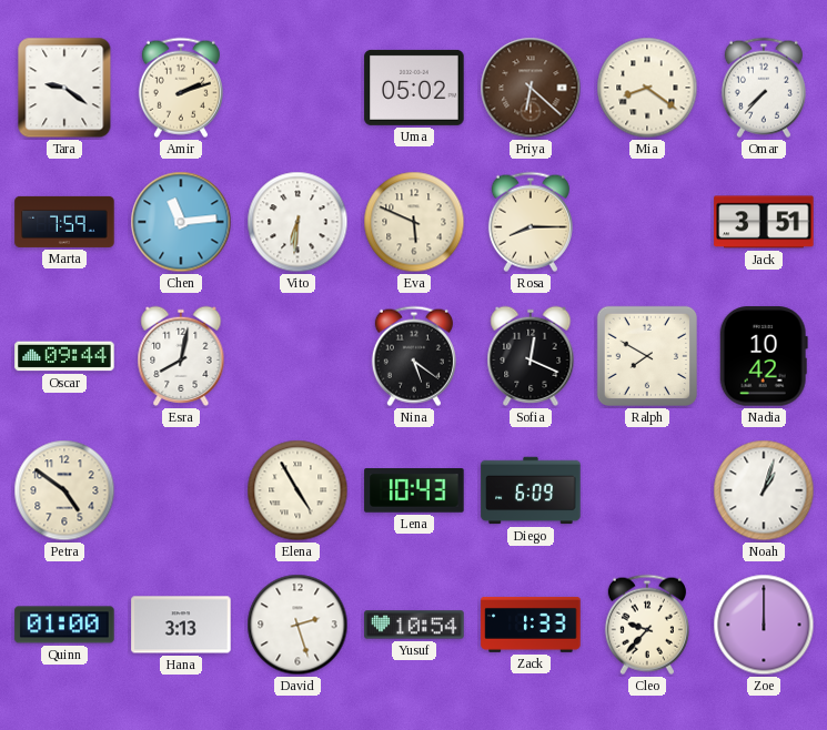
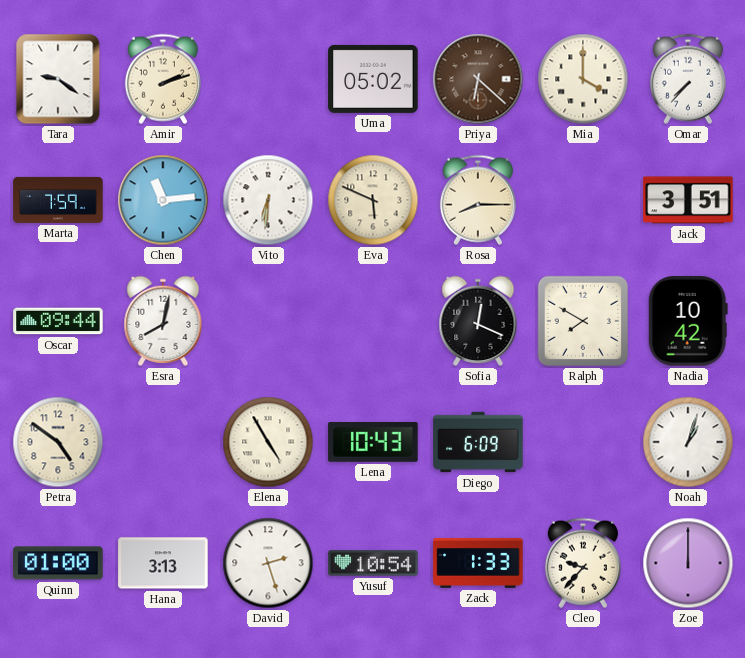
Mia: 8:21 -> 4:00 (583, 79)
Nina: 5:21 -> none (414, 356)
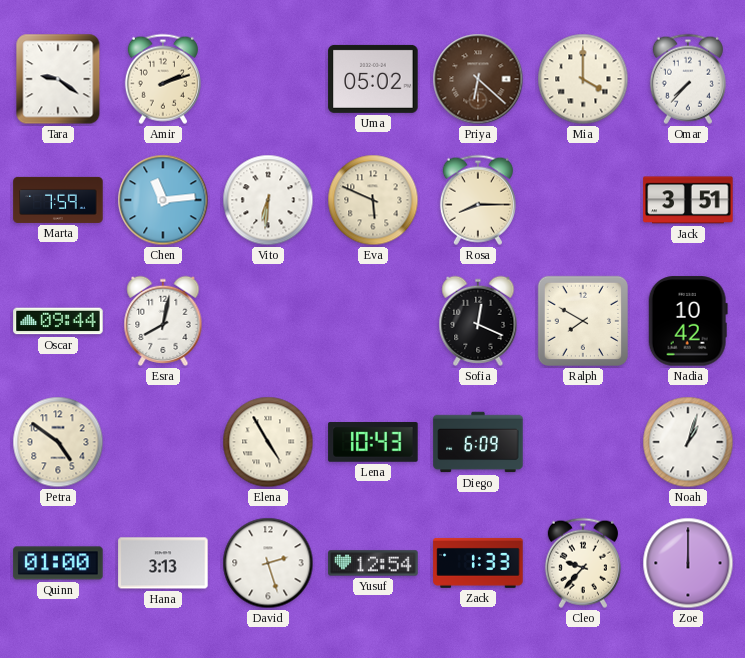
Yusuf: 10:54 -> 12:54 (373, 563)
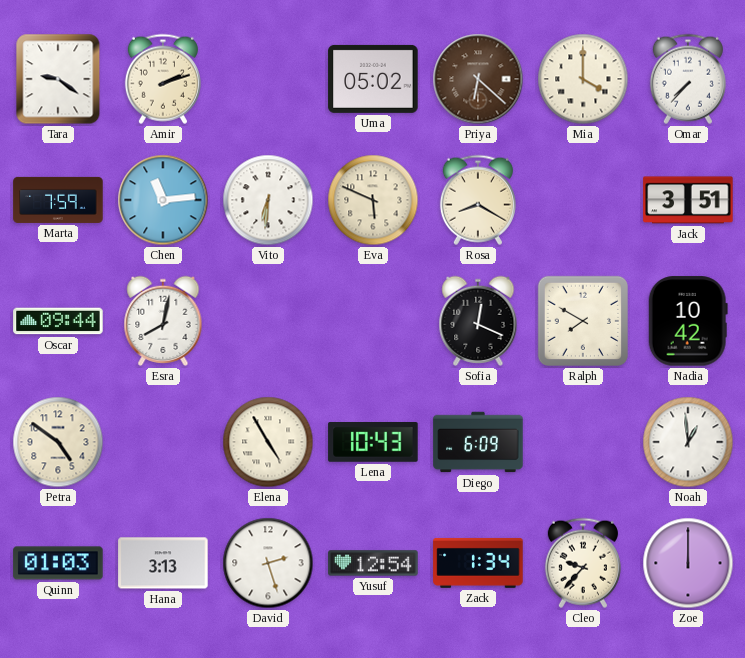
Rosa: 8:15 -> 8:20 (478, 200)
Noah: 1:03 -> 12:59 (688, 442)
Quinn: 01:00 -> 01:03 (58, 563)
Zack: 1:33 -> 1:34 (478, 563)
